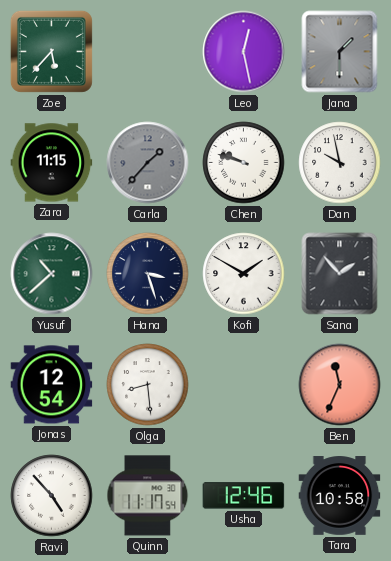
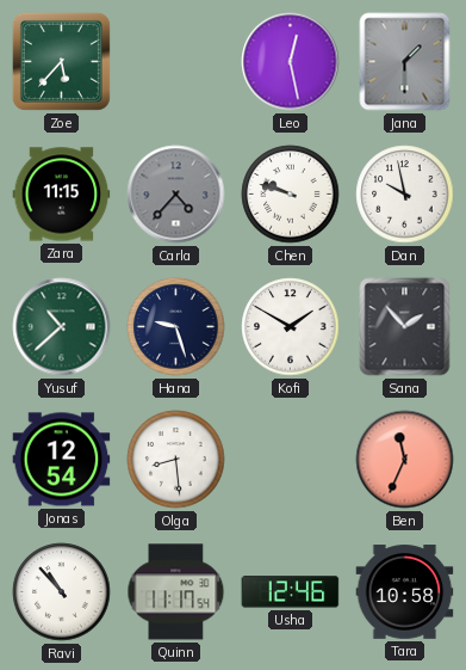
Carla: 1:37 -> 4:37 (176, 195)
Hana: 3:27 -> 9:27 (176, 327)
Ravi: 4:53 -> 10:53 (62, 592)
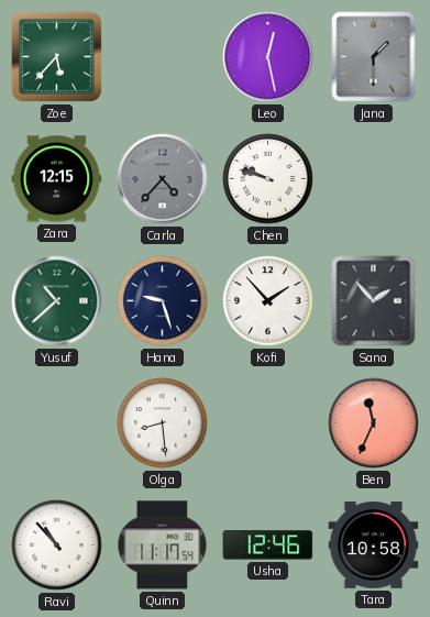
Zara: 11:15 -> 12:15 (57, 179)
Dan: 9:58 -> none (405, 195)
Kofi: 1:50 -> 1:53 (268, 301)
Jonas: 12:54 -> none (62, 460)
